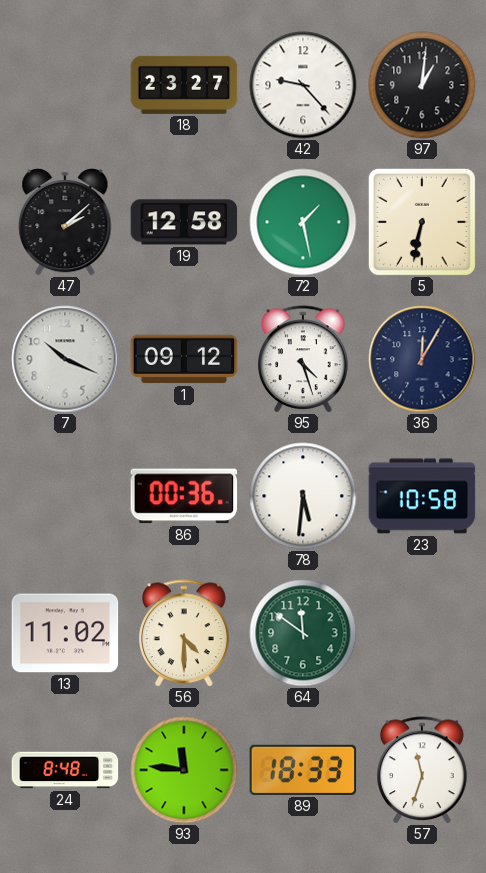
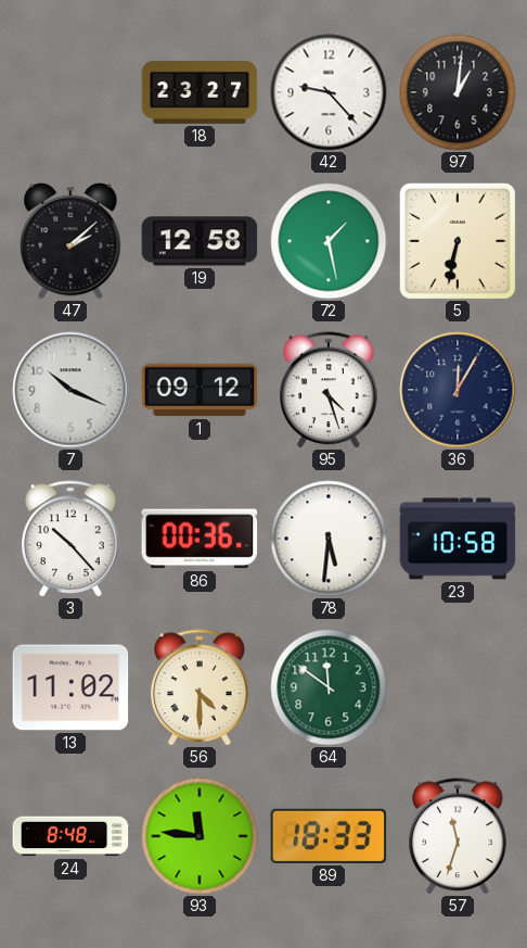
3: none -> 10:23 (72, 539)
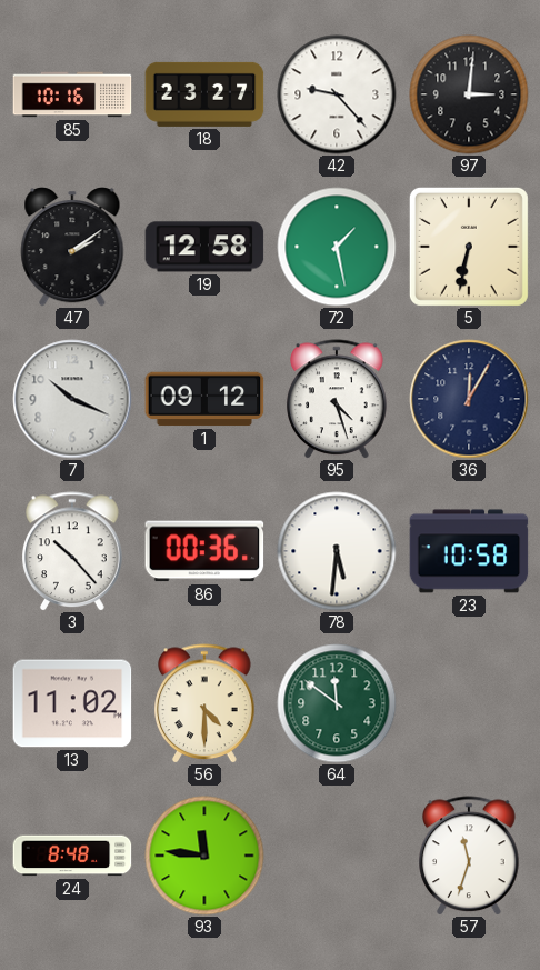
85: none -> 10:16 (72, 94)
97: 1:01 -> 3:01 (469, 94)
47: 2:08 -> 2:09 (72, 248)
89: 18:33 -> none (329, 836)
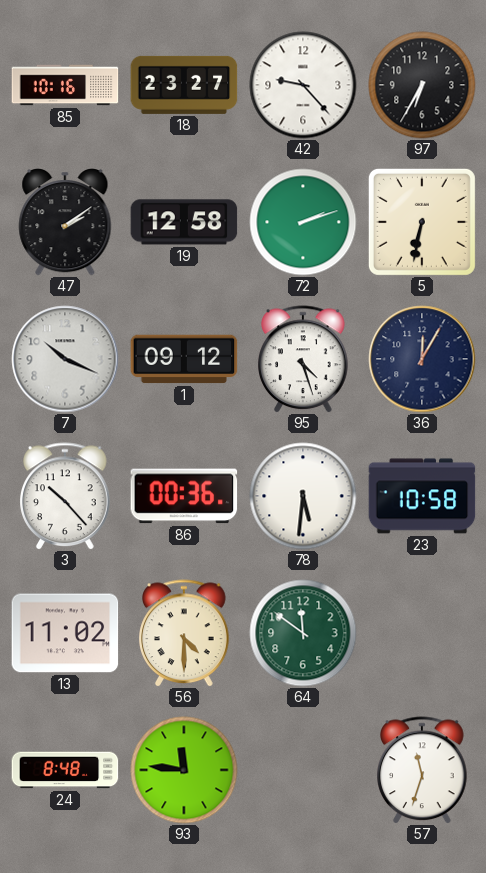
97: 3:01 -> 6:35 (422, 85)
72: 1:28 -> 2:12 (303, 222)
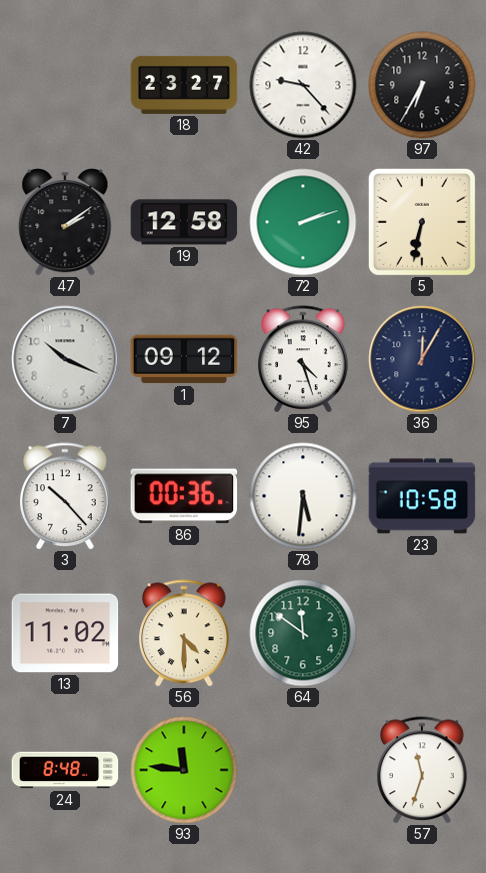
85: 10:16 -> none (65, 85)
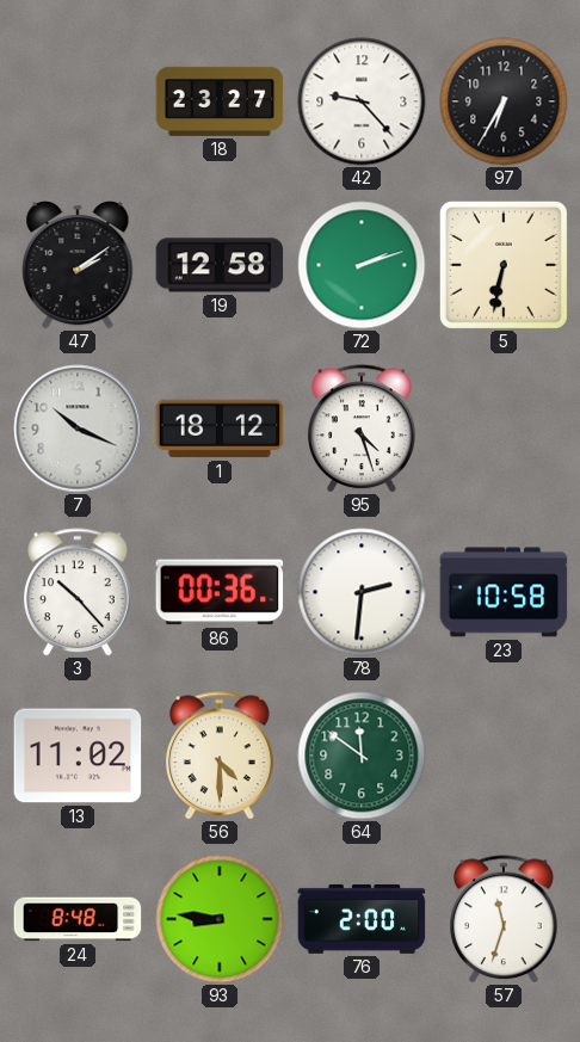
1: 09:12 -> 18:12 (220, 428)
36: 12:05 -> none (422, 359)
78: 5:31 -> 2:31 (362, 592)
93: 11:46 -> 8:46 (220, 919)
76: none -> 2:00 (362, 919)
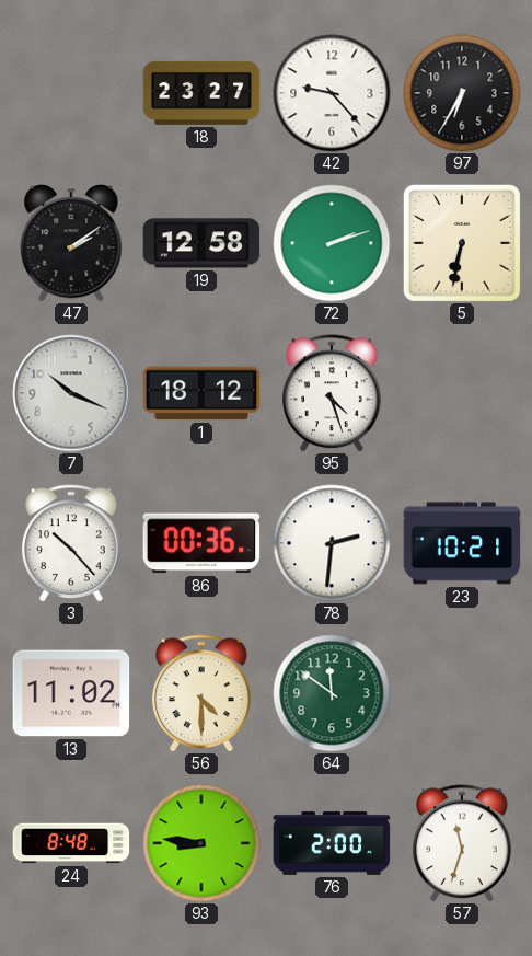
23: 10:58 -> 10:21 (462, 543)
